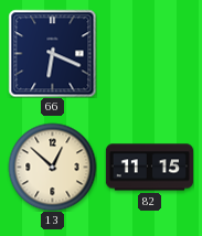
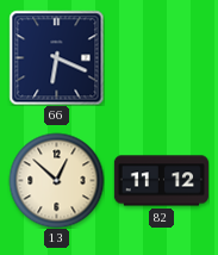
82: 11:15 -> 11:12 (161, 181)
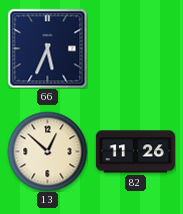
66: 6:19 -> 5:34 (47, 48)
82: 11:12 -> 11:26 (135, 152)
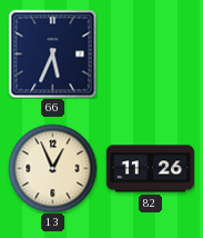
13: 12:52 -> 12:56 (52, 168)
